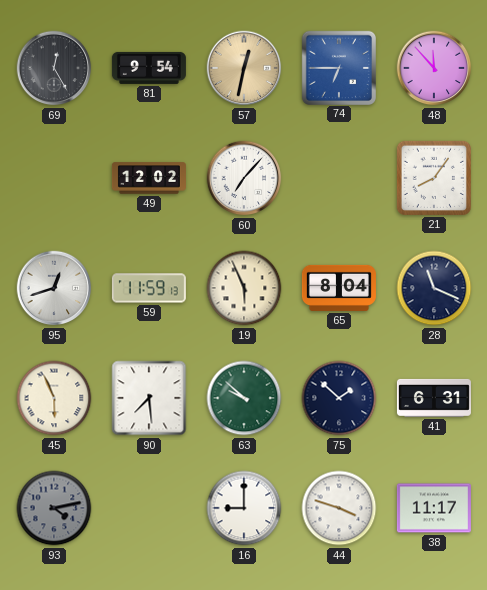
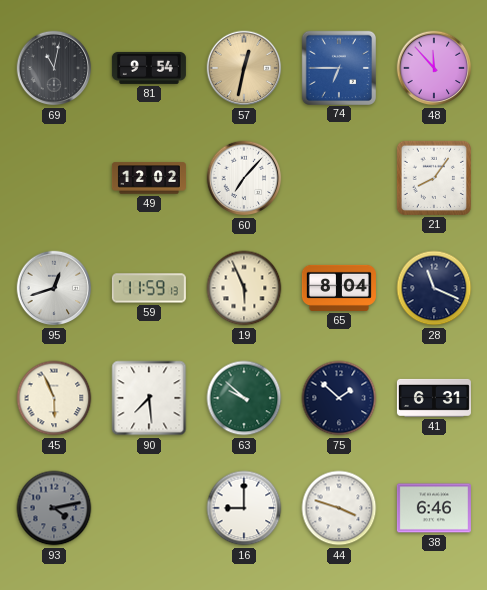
69: 12:25 -> 11:02 (54, 68)
38: 11:17 -> 6:46 (434, 508)
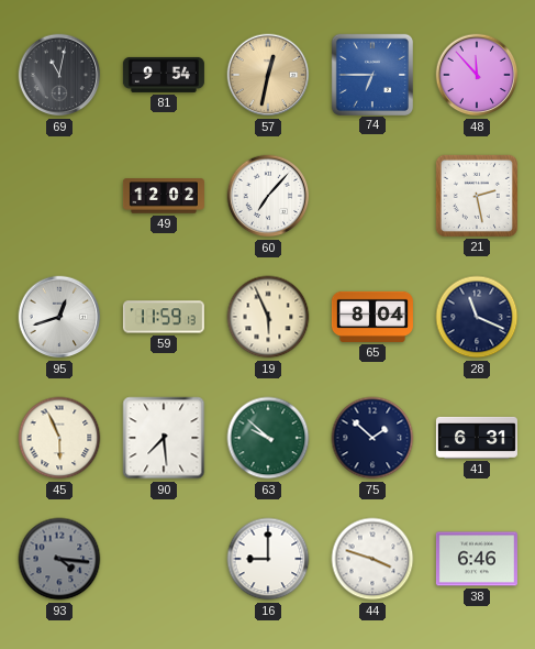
21: 8:06 -> 2:28 (477, 196)
93: 4:13 -> 4:16 (59, 559)
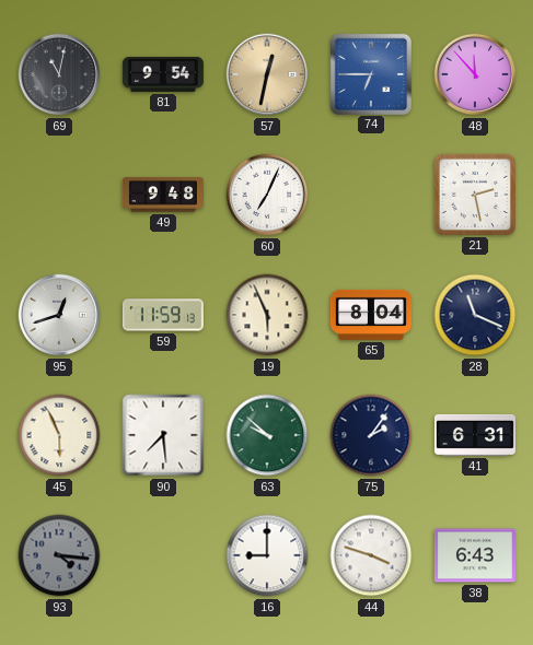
49: 12:02 -> 9:48 (163, 195)
60: 7:07 -> 7:04 (267, 195)
75: 1:52 -> 2:06 (371, 435)
38: 6:46 -> 6:43 (475, 555)
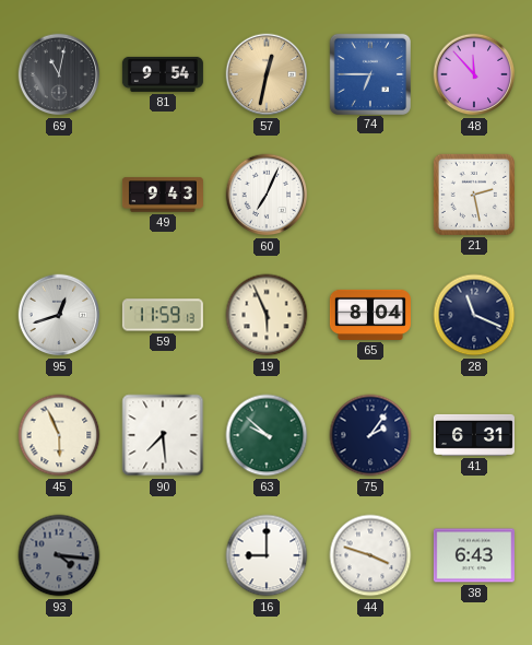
49: 9:48 -> 9:43 (163, 195)
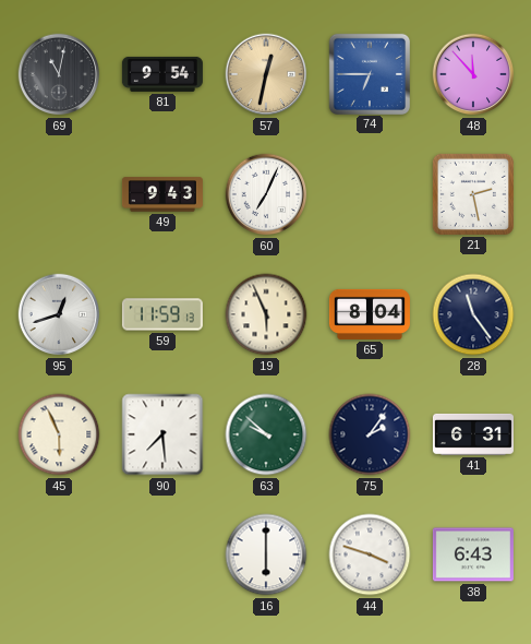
28: 11:19 -> 11:24 (473, 314)
93: 4:16 -> none (59, 555)
16: 9:00 -> 6:00 (266, 554)
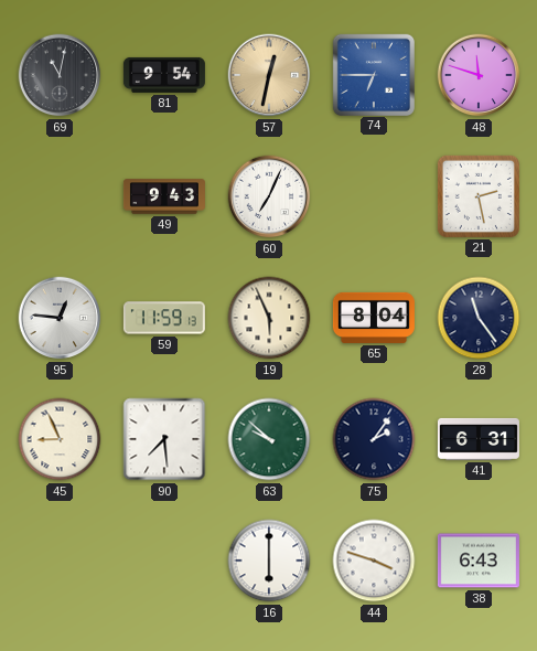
48: 11:53 -> 11:48 (479, 75)
95: 12:42 -> 12:46 (60, 318)
45: 5:56 -> 8:56 (60, 439)
